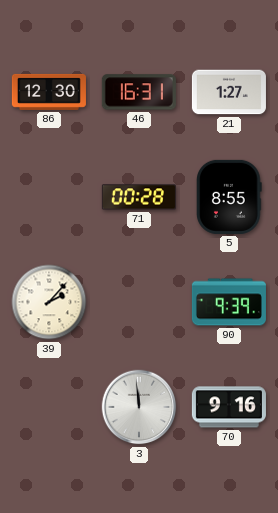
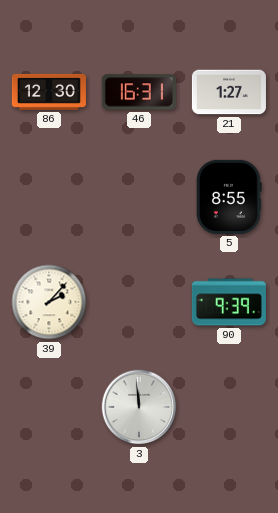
71: 00:28 -> none (139, 197)
70: 9:16 -> none (229, 407)
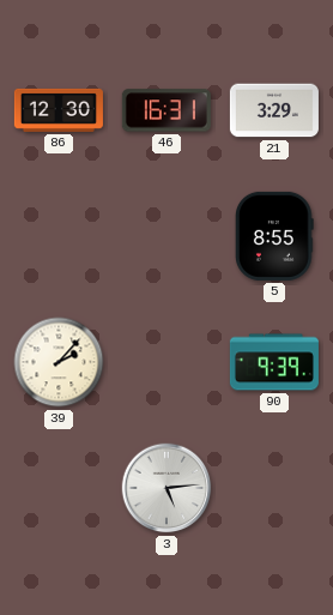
21: 1:27 -> 3:29 (274, 110)
3: 11:59 -> 5:14 (166, 488)
